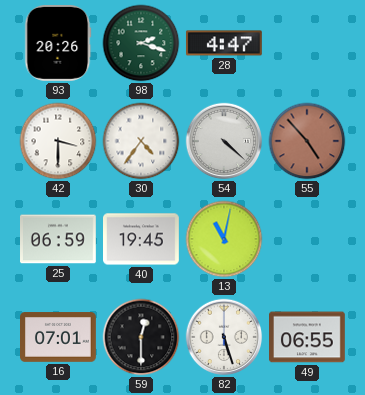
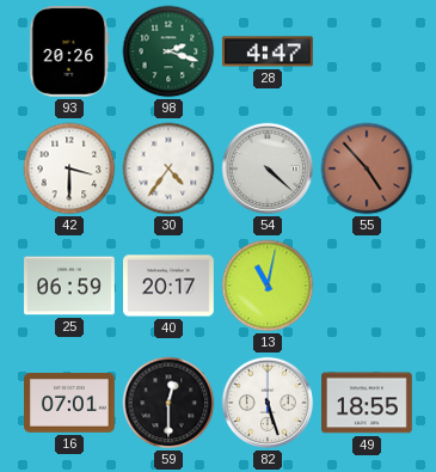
40: 19:45 -> 20:17 (170, 286)
49: 06:55 -> 18:55 (368, 403)
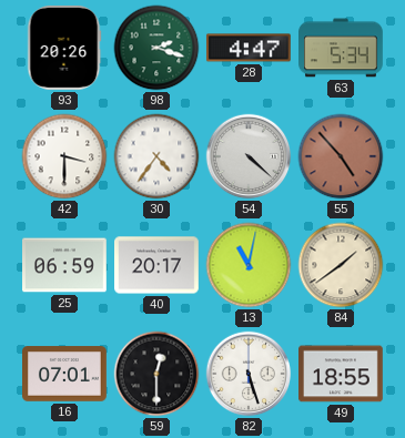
63: none -> 5:34 (342, 48)
84: none -> 1:39 (341, 265)
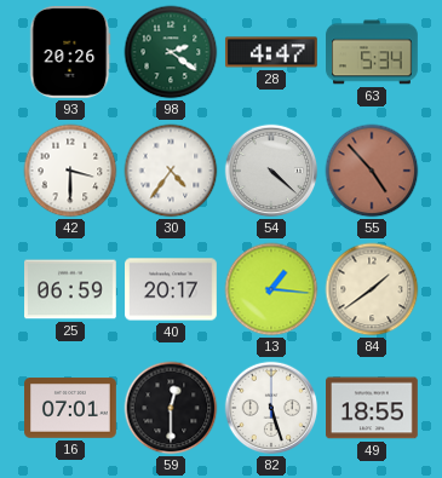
98: 2:18 -> 2:21 (171, 52)
13: 11:02 -> 1:16 (271, 289)
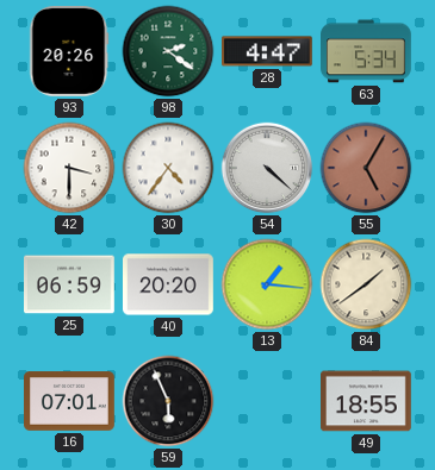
55: 4:53 -> 5:05 (366, 168)
40: 20:17 -> 20:20 (169, 284)
59: 12:30 -> 5:56 (168, 401)
82: 5:27 -> none (271, 408)
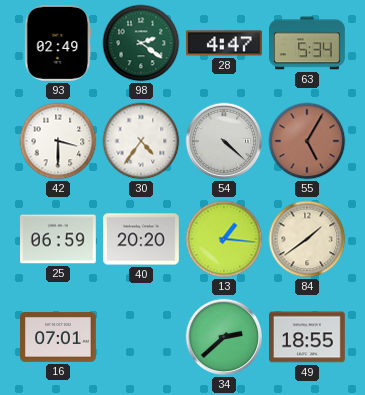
93: 20:26 -> 02:49 (58, 44)
59: 5:56 -> none (168, 401)
34: none -> 2:38 (224, 337)
